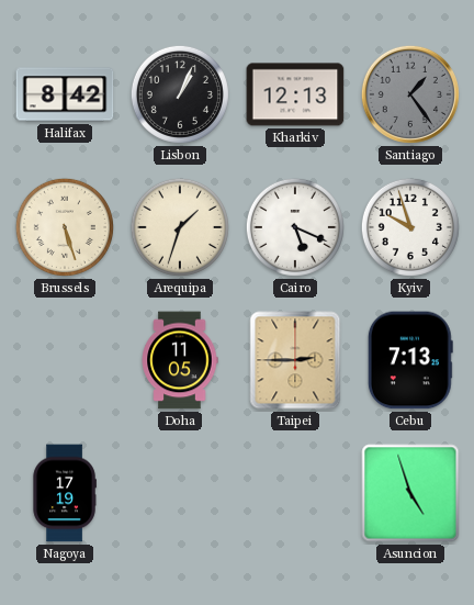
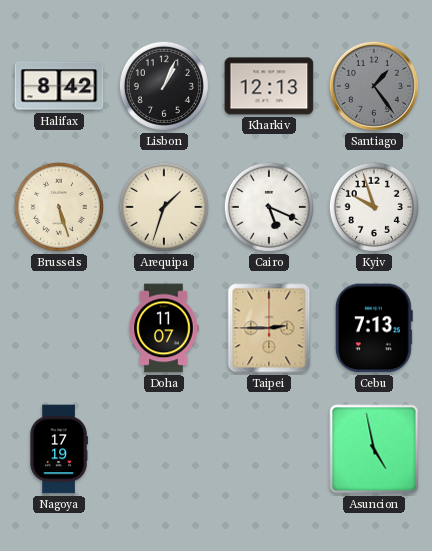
Doha: 11:05 -> 11:07 (164, 328)
Asuncion: 4:57 -> 4:58 (374, 449)
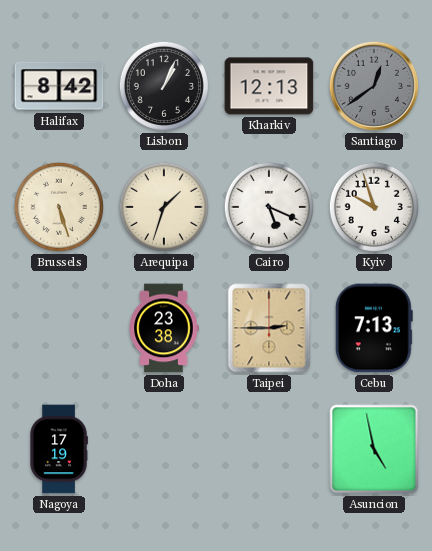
Santiago: 1:24 -> 12:39 (374, 86)
Doha: 11:07 -> 23:38 (164, 328)
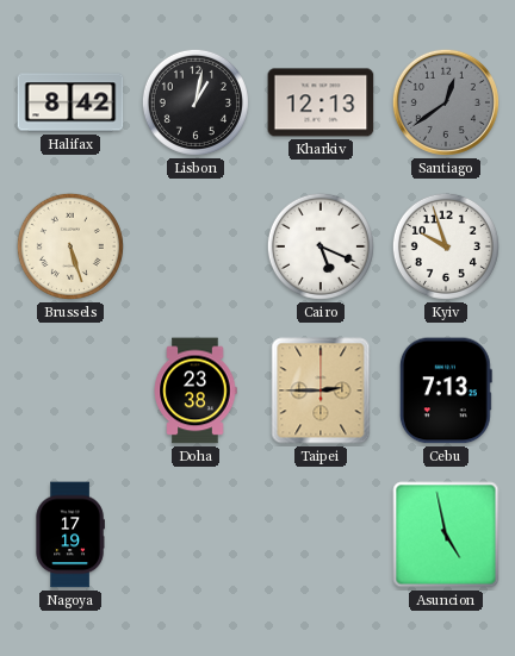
Lisbon: 1:04 -> 1:02 (196, 102)
Arequipa: 1:33 -> none (164, 207)
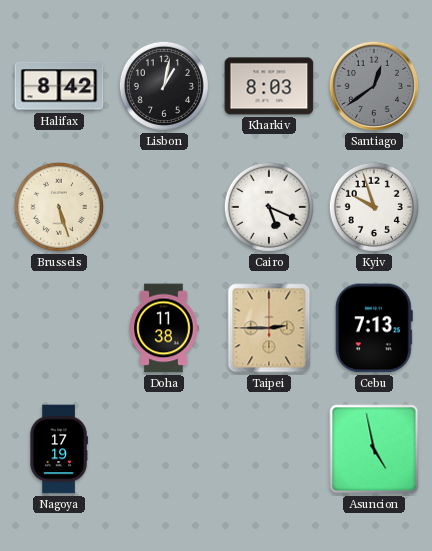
Kharkiv: 12:13 -> 8:03 (269, 86)
Doha: 23:38 -> 11:38 (164, 328)
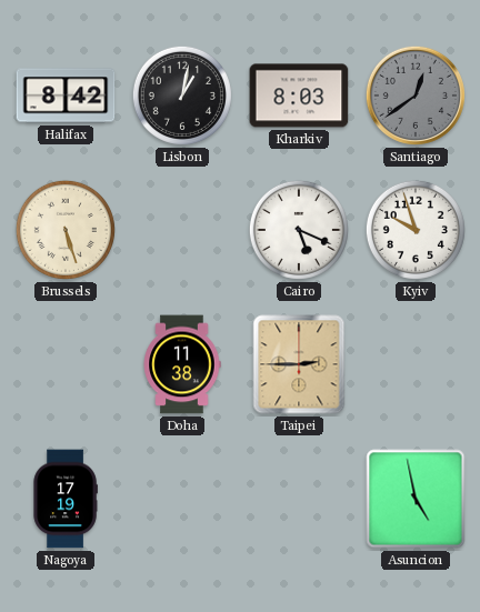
Cebu: 7:13 -> none (374, 328)
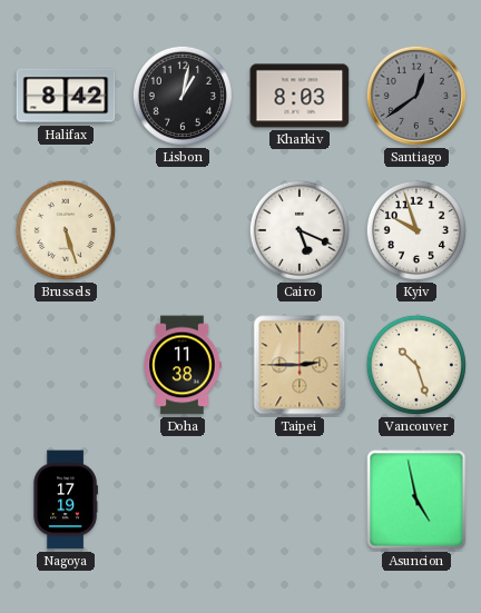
Vancouver: none -> 10:27 (416, 365)
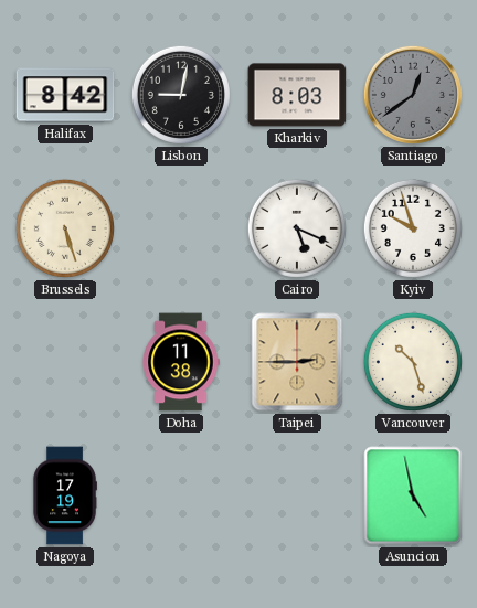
Lisbon: 1:02 -> 9:02 (181, 95)
